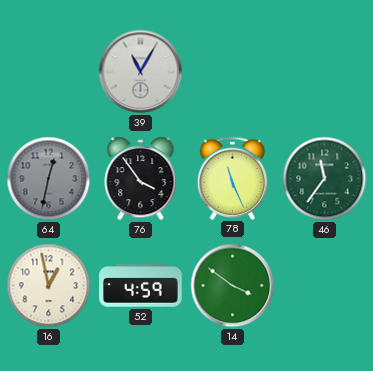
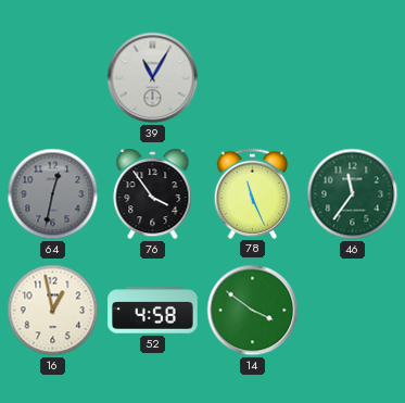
52: 4:59 -> 4:58 (153, 311)
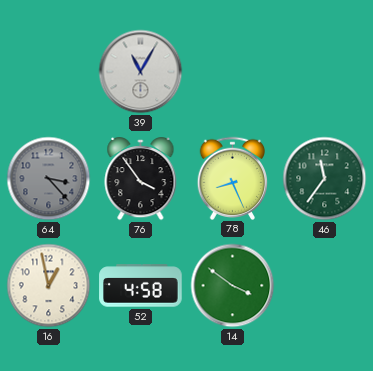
64: 12:32 -> 3:23 (49, 179)
78: 11:26 -> 8:26 (233, 178)
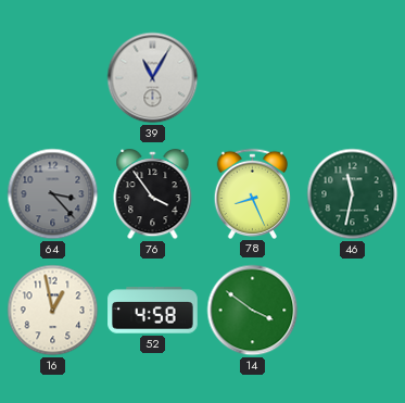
46: 11:36 -> 11:32 (353, 194)
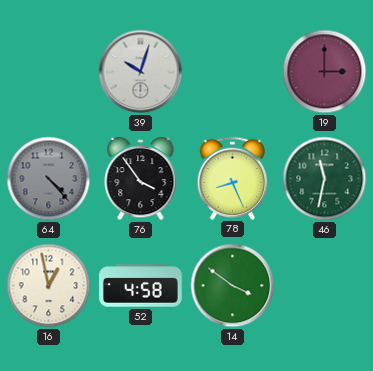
39: 11:05 -> 10:03 (141, 72)
19: none -> 3:00 (325, 72)
64: 3:23 -> 4:23 (49, 179)
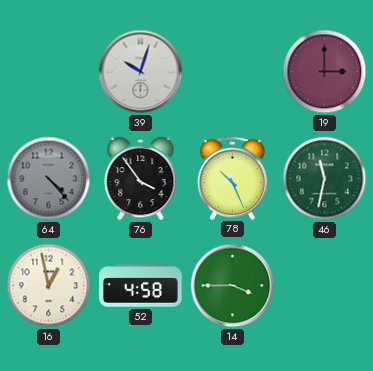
78: 8:26 -> 10:26 (233, 178)
14: 3:51 -> 3:45 (233, 286)
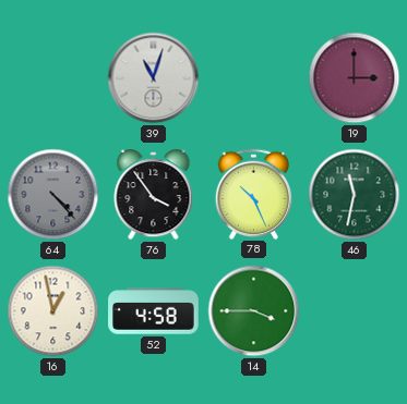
39: 10:03 -> 11:03 (154, 78)
